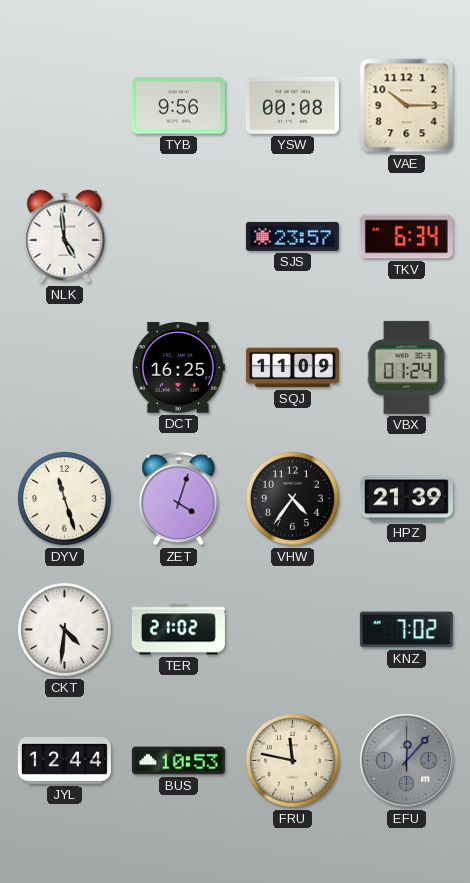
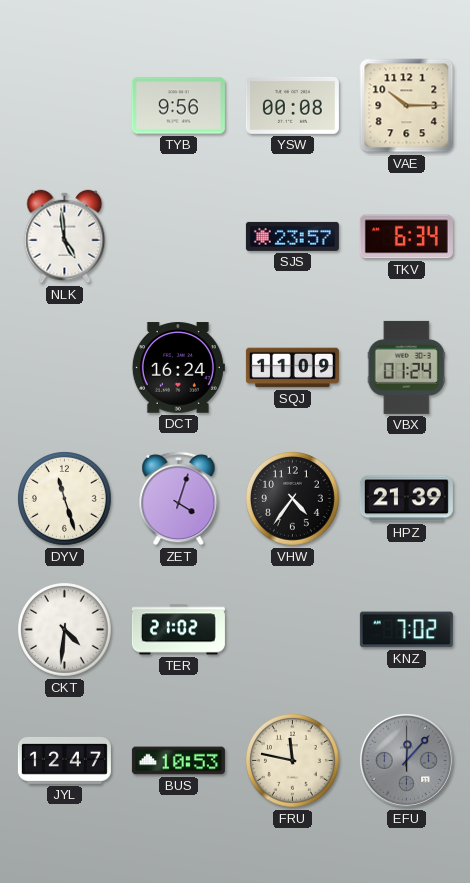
DCT: 16:25 -> 16:24 (178, 368)
JYL: 12:44 -> 12:47 (64, 760)
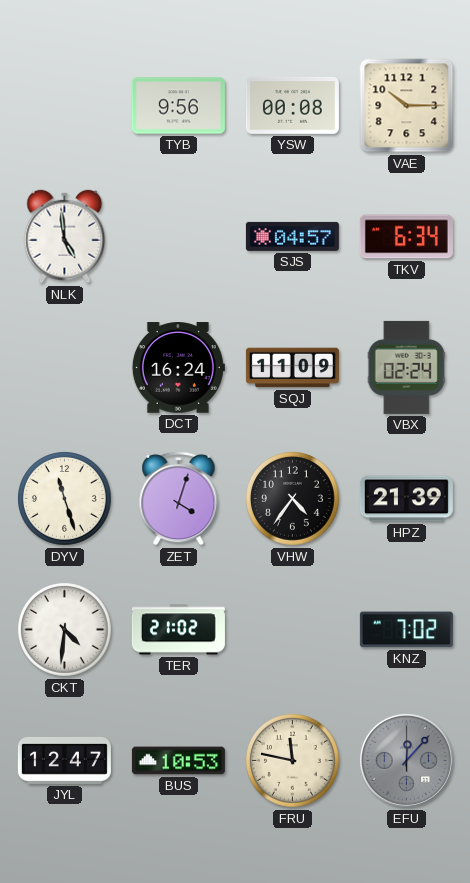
SJS: 23:57 -> 04:57 (292, 236)
VBX: 01:24 -> 02:24 (406, 367)
